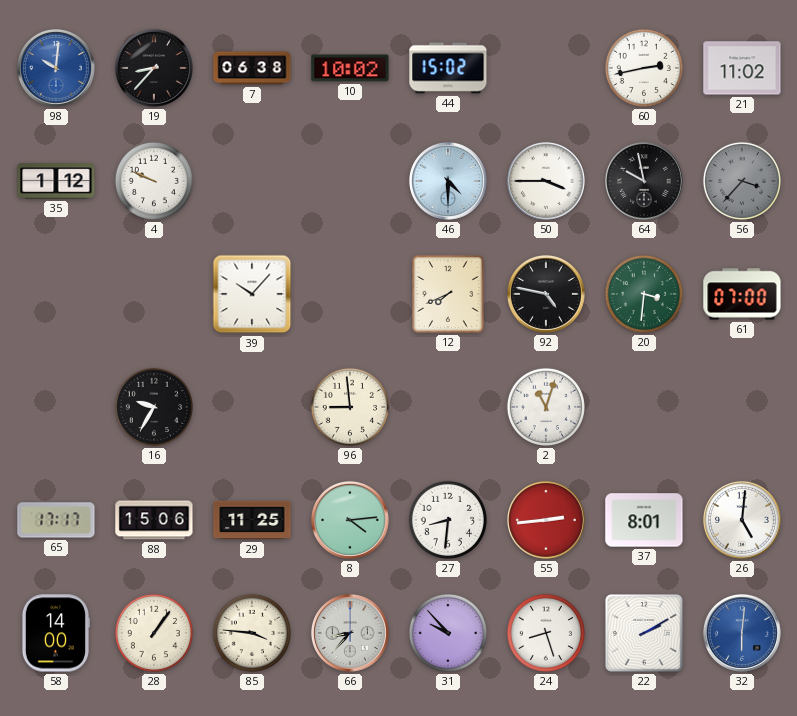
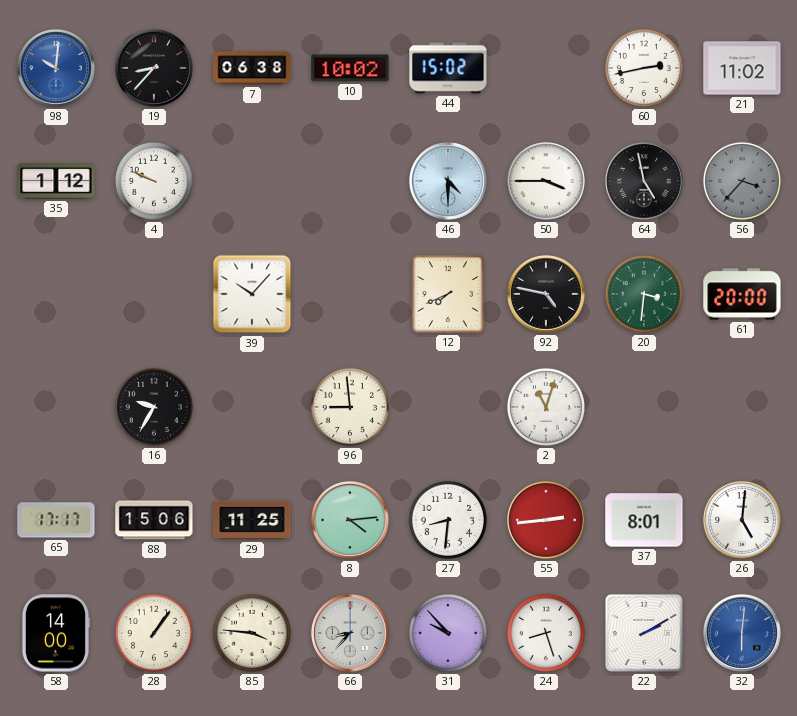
64: 9:58 -> 4:58 (644, 181)
61: 07:00 -> 20:00 (742, 294)
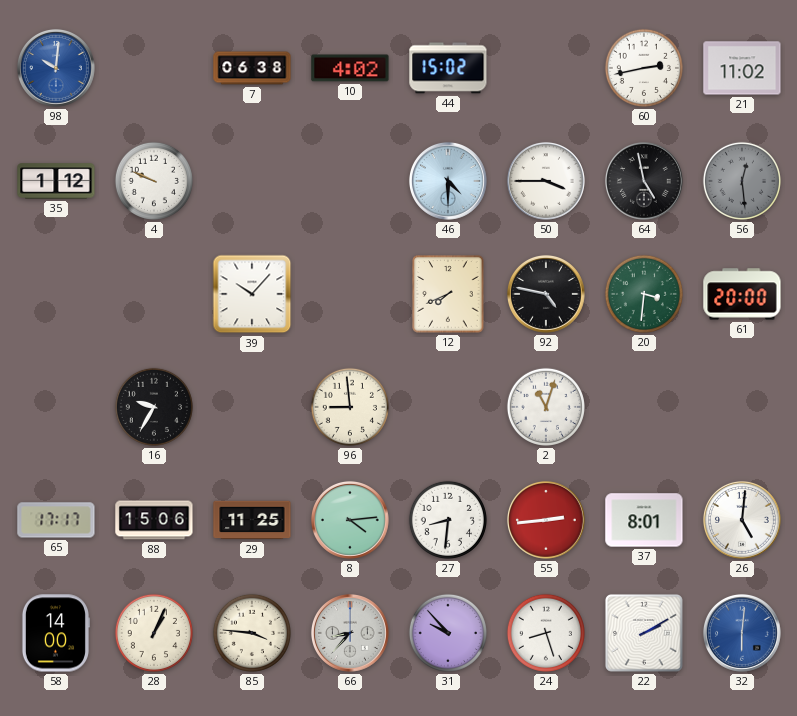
19: 8:37 -> none (154, 68)
10: 10:02 -> 4:02 (350, 68)
56: 3:37 -> 12:29 (742, 181)
28: 1:06 -> 1:04 (154, 633)
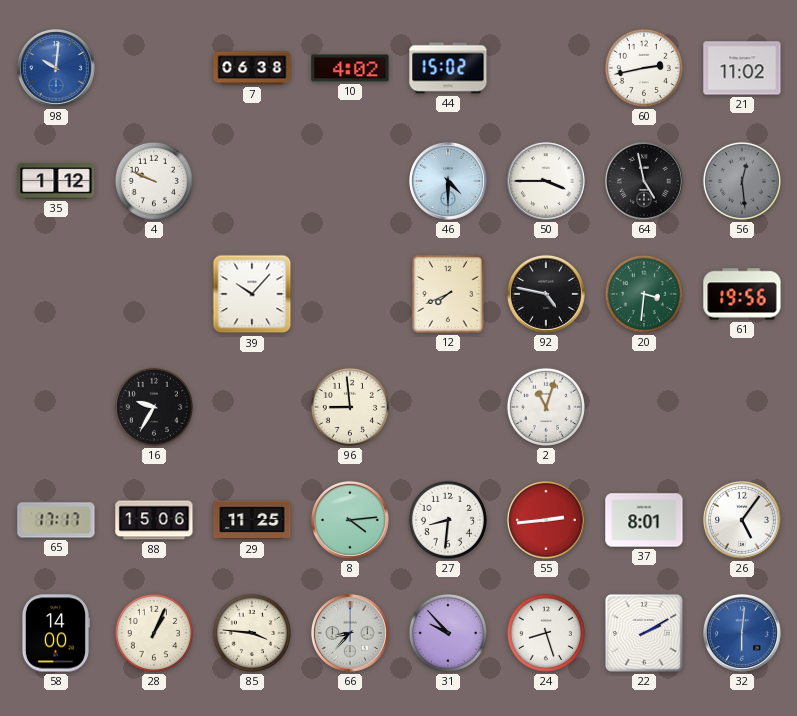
61: 20:00 -> 19:56 (742, 294)
26: 5:01 -> 5:06 (742, 520)
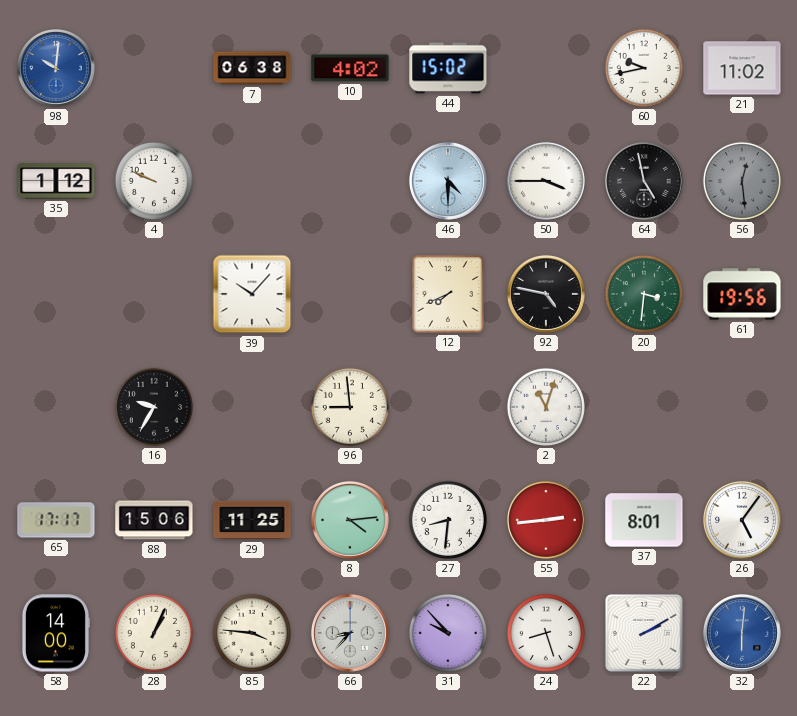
60: 2:43 -> 9:43 (644, 68)
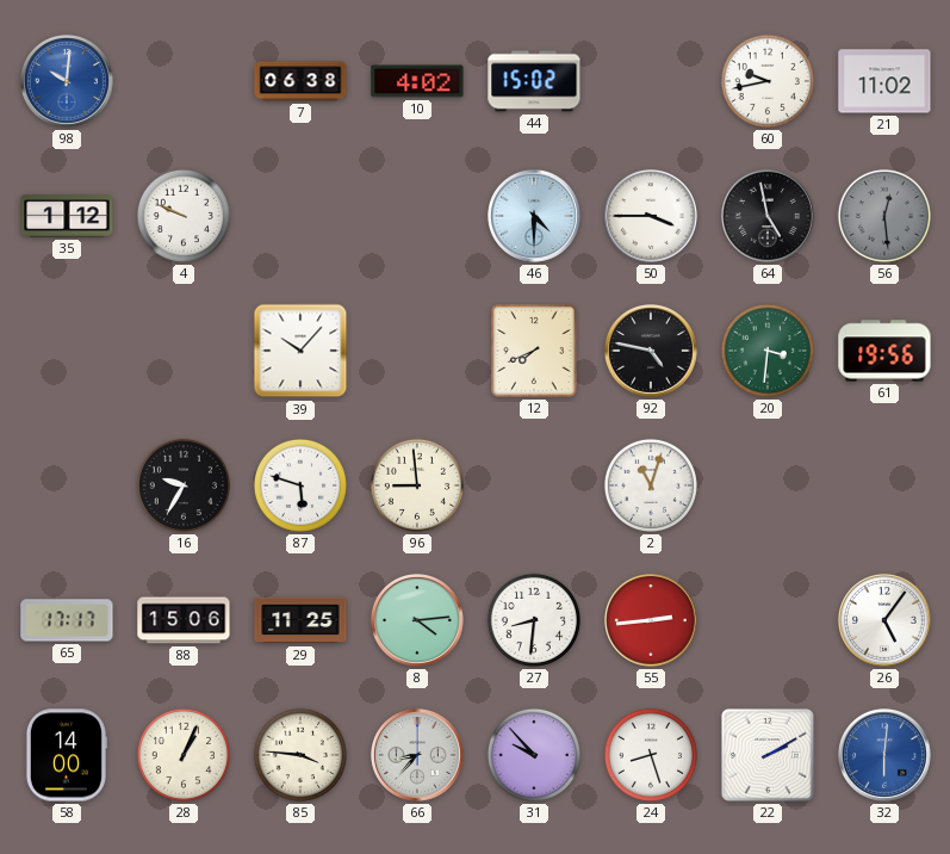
87: none -> 5:48 (300, 485)
37: 8:01 -> none (644, 520)
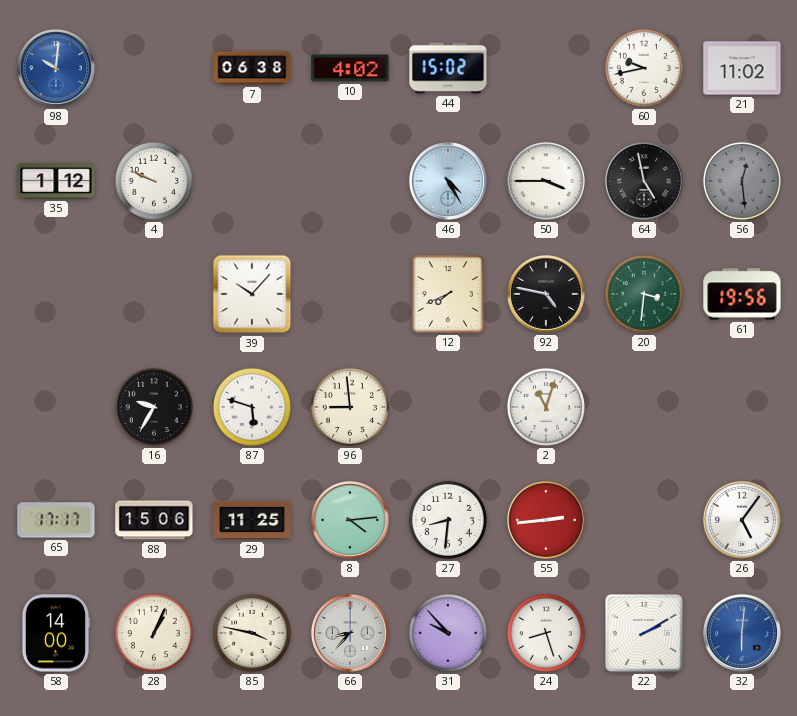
46: 4:30 -> 4:25 (448, 181)
85: 3:46 -> 3:47 (252, 633)
